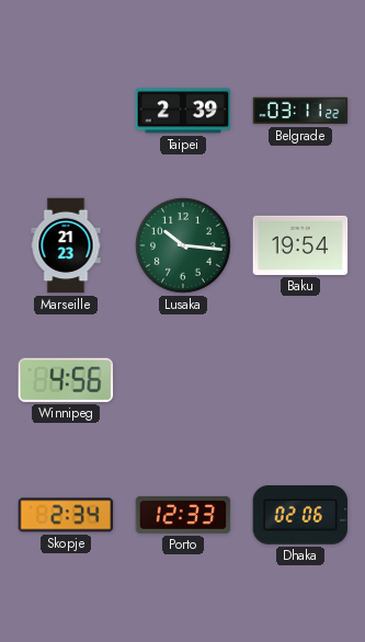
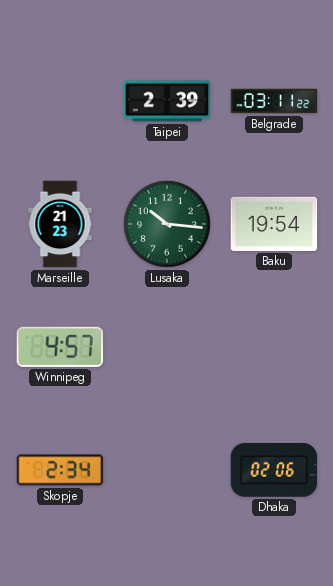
Winnipeg: 4:56 -> 4:57 (60, 347)
Porto: 12:33 -> none (183, 515)
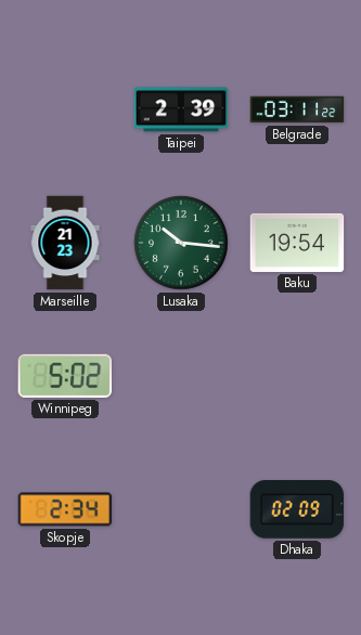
Winnipeg: 4:57 -> 5:02 (65, 376)
Dhaka: 02:06 -> 02:09 (297, 510)
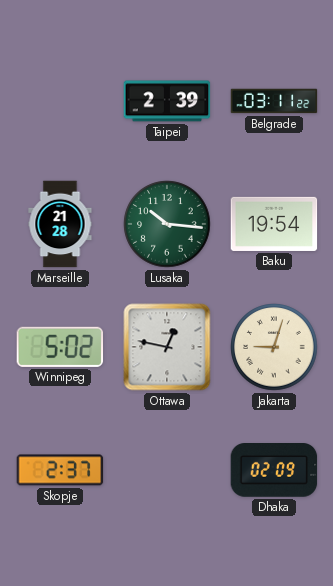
Marseille: 21:23 -> 21:28 (60, 224)
Ottawa: none -> 12:47 (167, 347)
Jakarta: none -> 9:03 (274, 347)
Skopje: 2:34 -> 2:37 (60, 470)
